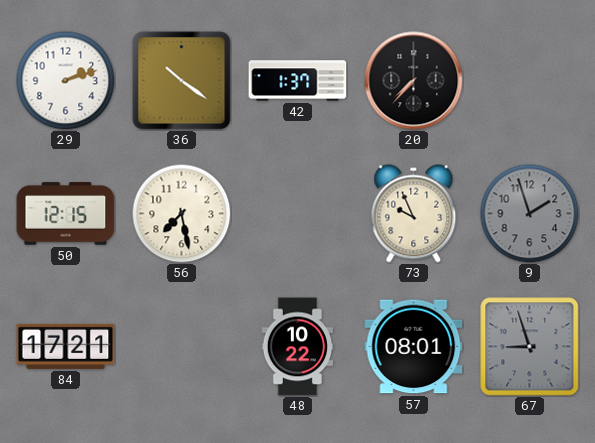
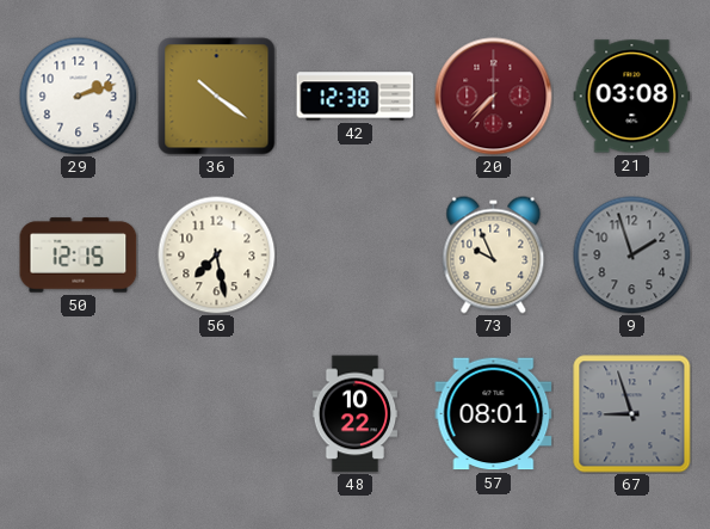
42: 1:37 -> 12:38 (356, 97)
20 dial: black -> burgundy (494, 97)
21: none -> 03:08 (632, 97)
84: 17:21 -> none (66, 346)
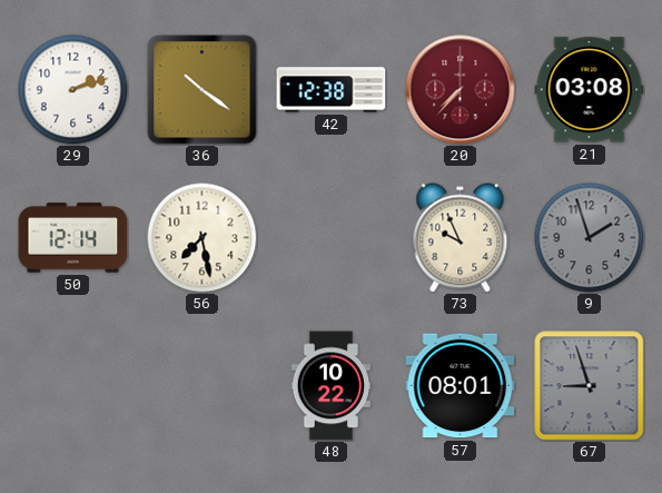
50: 12:15 -> 12:14 (73, 238)
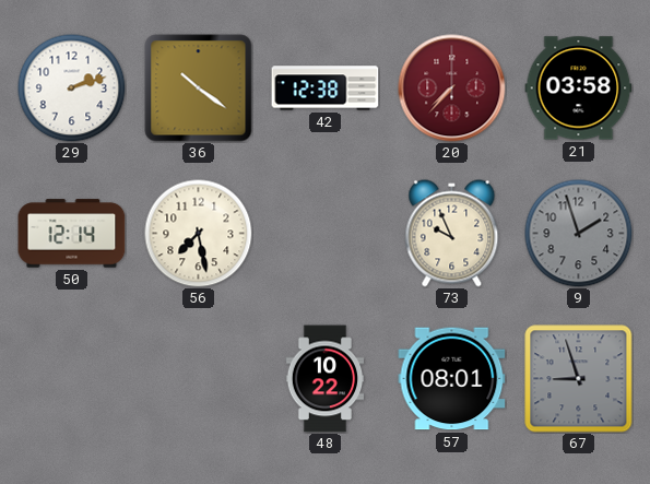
21: 03:08 -> 03:58 (579, 88)
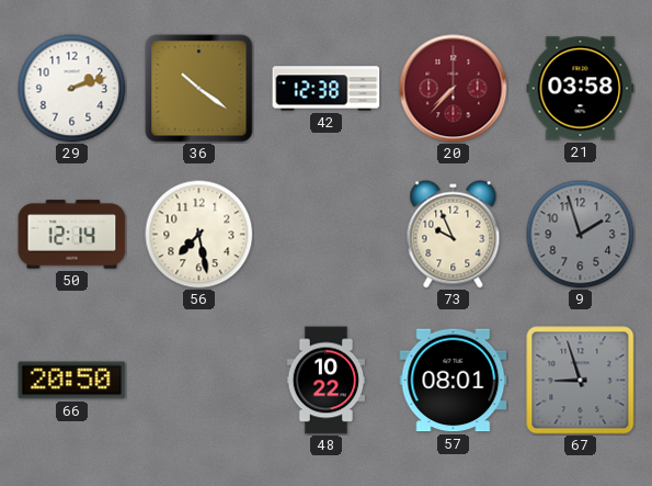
66: none -> 20:50 (72, 381)
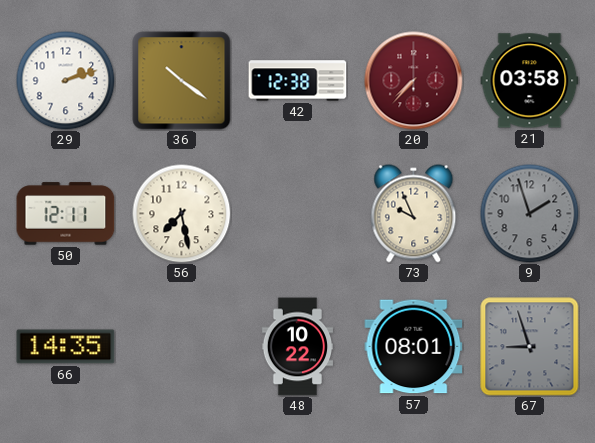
50: 12:14 -> 12:11 (66, 214)
66: 20:50 -> 14:35 (66, 347)
